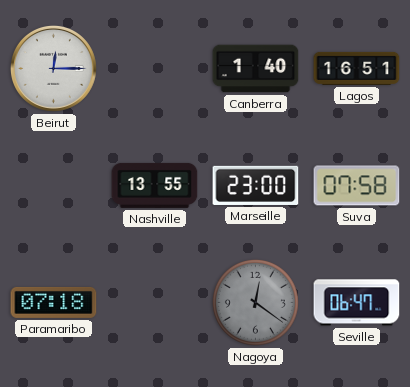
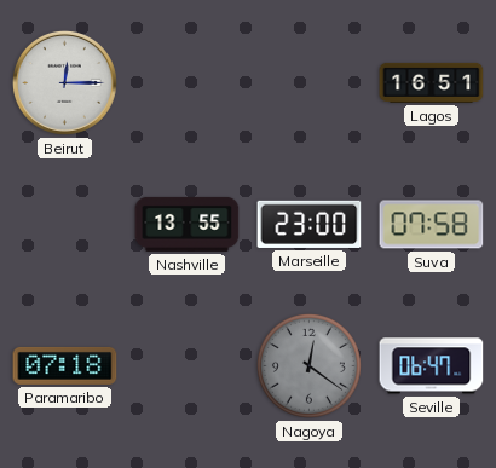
Canberra: 1:40 -> none (256, 69)
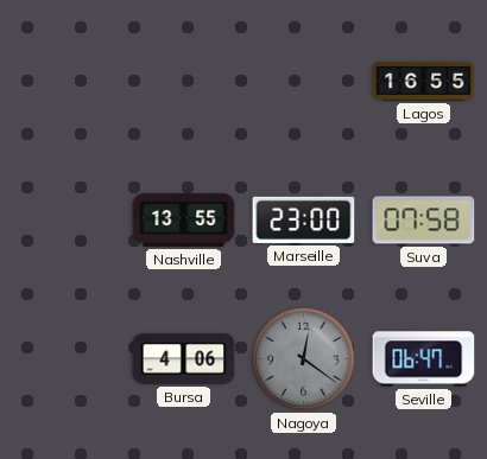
Beirut: 12:15 -> none (64, 82)
Lagos: 16:51 -> 16:55 (424, 81)
Paramaribo: 07:18 -> none (65, 365)
Bursa: none -> 4:06 (184, 359)
